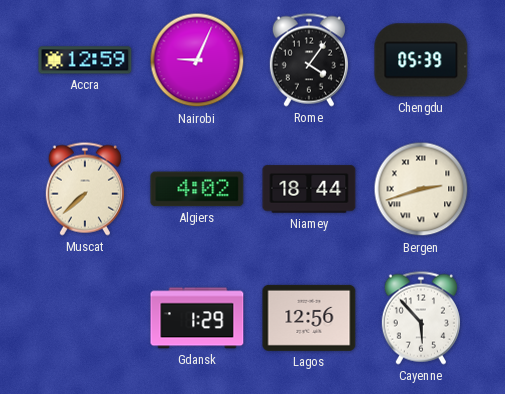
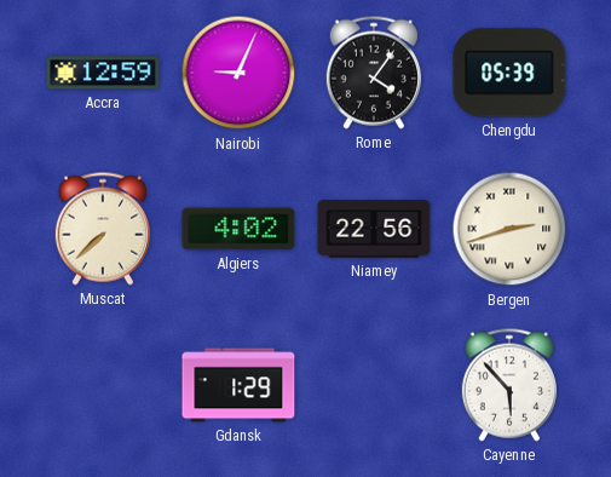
Niamey: 18:44 -> 22:56 (374, 229)
Lagos: 12:56 -> none (309, 318)
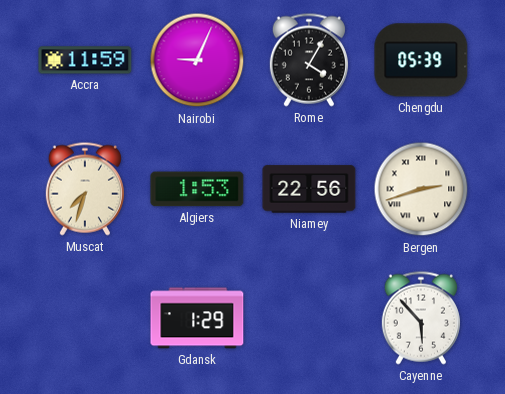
Accra: 12:59 -> 11:59 (85, 60)
Rome: 4:06 -> 4:05 (309, 60)
Muscat: 7:38 -> 7:33 (85, 189)
Algiers: 4:02 -> 1:53 (197, 189)
